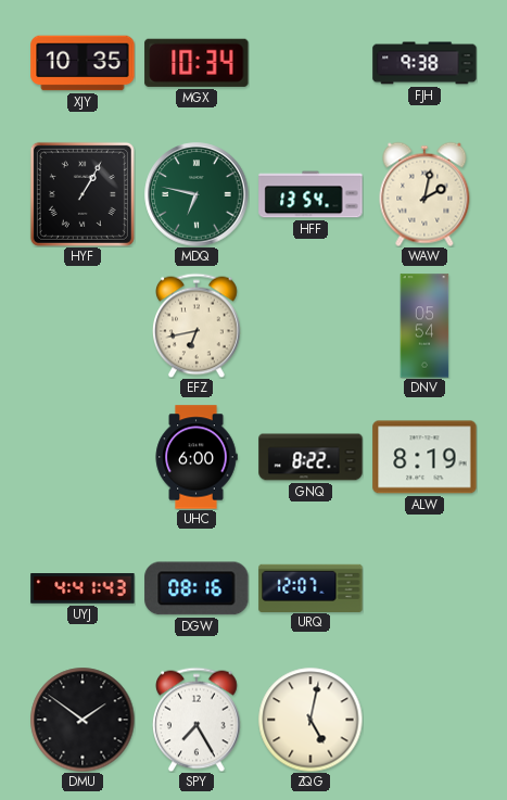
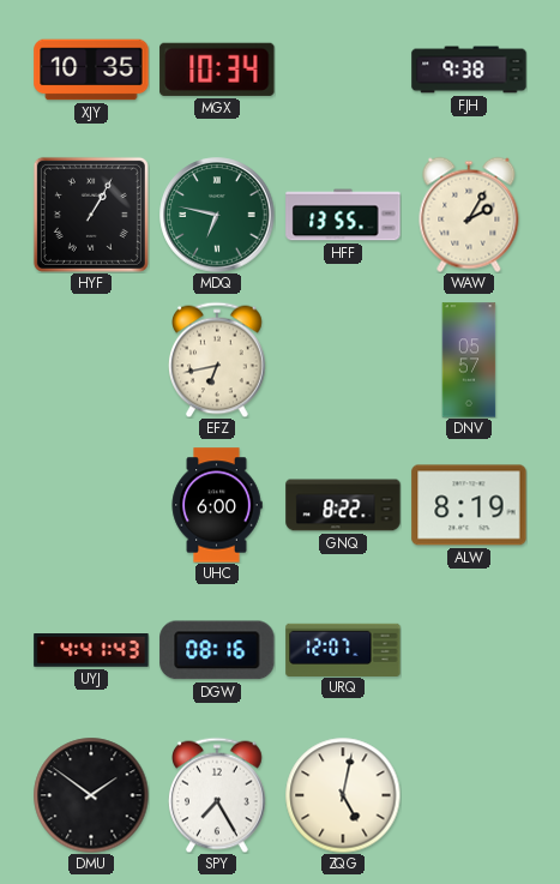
HFF: 13:54 -> 13:55 (343, 215)
WAW: 2:02 -> 2:05 (469, 215)
DNV: 05:54 -> 05:57 (469, 360)
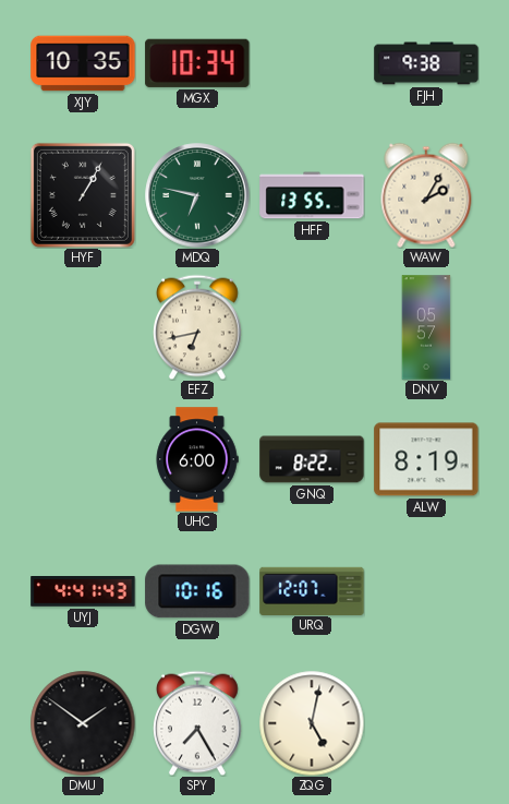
DGW: 08:16 -> 10:16 (197, 591)
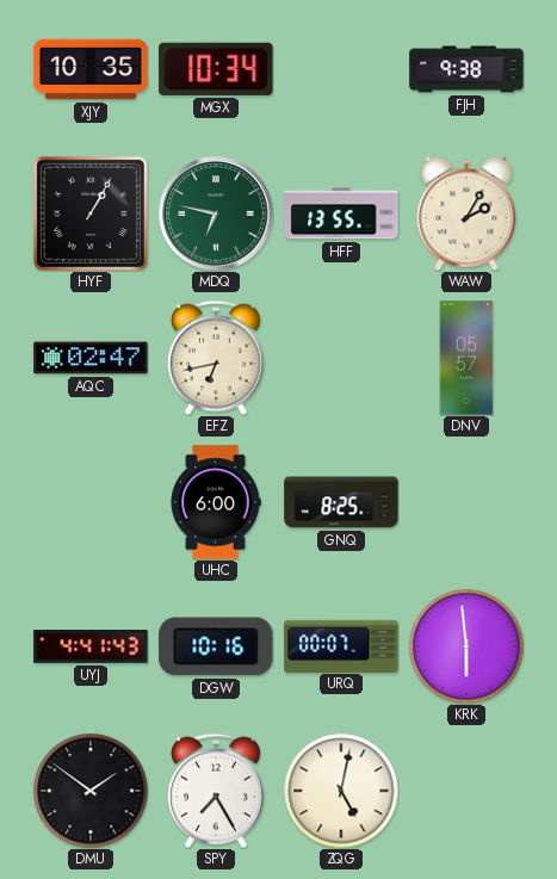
AQC: none -> 02:47 (91, 358)
GNQ: 8:22 -> 8:25 (341, 502)
ALW: 8:19 -> none (426, 459)
URQ: 12:07 -> 00:07 (341, 645)
KRK: none -> 5:59 (466, 646)
